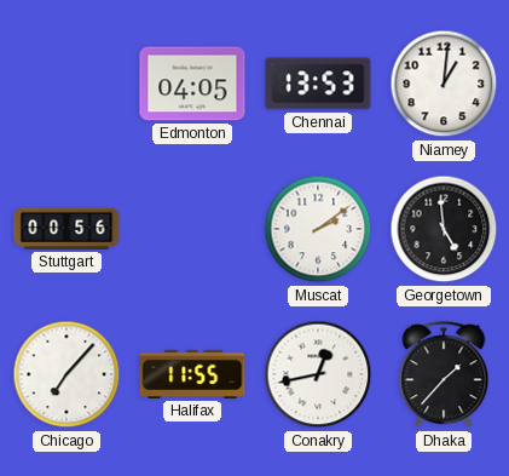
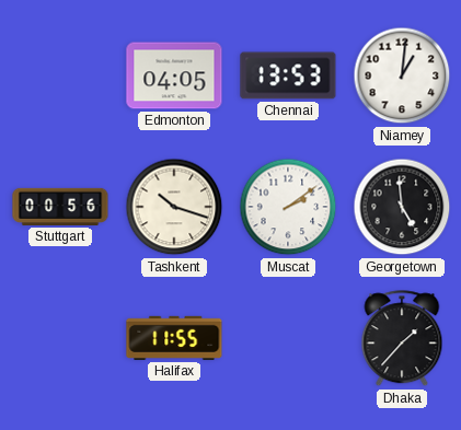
Tashkent: none -> 10:18 (174, 207)
Chicago: 7:07 -> none (66, 374)
Conakry: 12:43 -> none (318, 374)
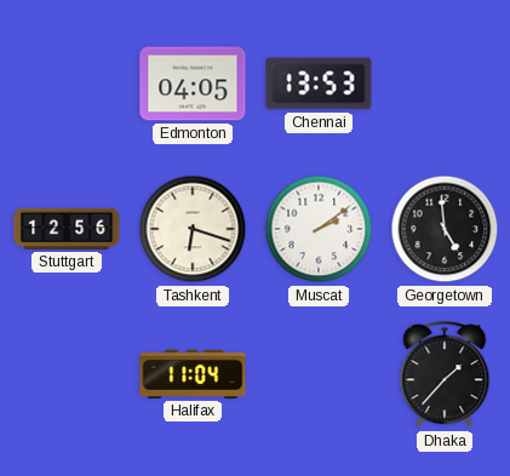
Niamey: 1:01 -> none (402, 75)
Stuttgart: 00:56 -> 12:56 (67, 229)
Tashkent: 10:18 -> 6:18 (193, 229)
Halifax: 11:55 -> 11:04 (193, 374)
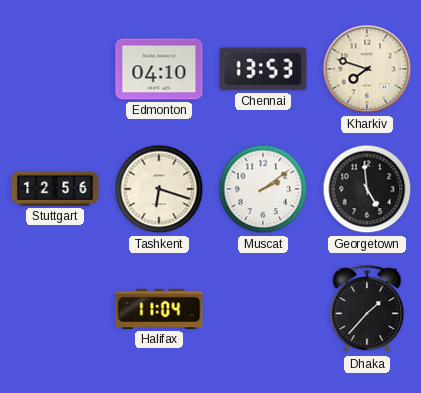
Edmonton: 04:05 -> 04:10 (159, 69)
Kharkiv: none -> 7:48 (367, 69)
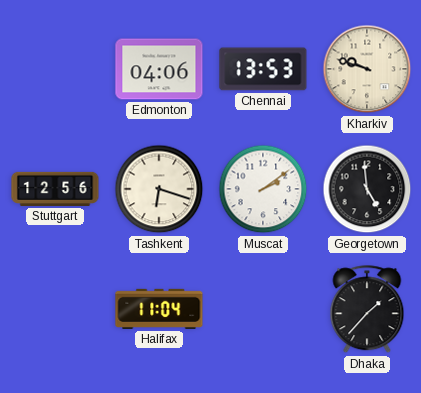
Edmonton: 04:10 -> 04:06 (159, 69)
Kharkiv: 7:48 -> 9:48 (367, 69)
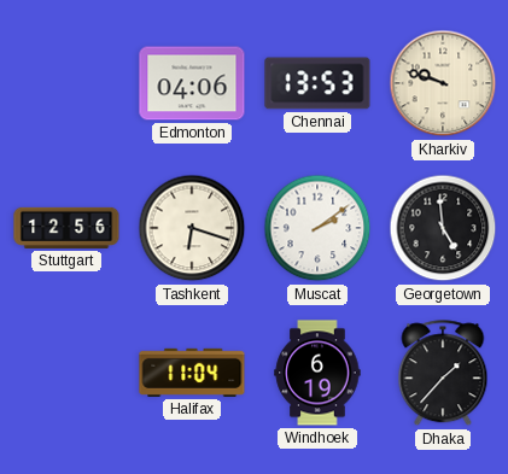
Windhoek: none -> 6:19 (317, 373)
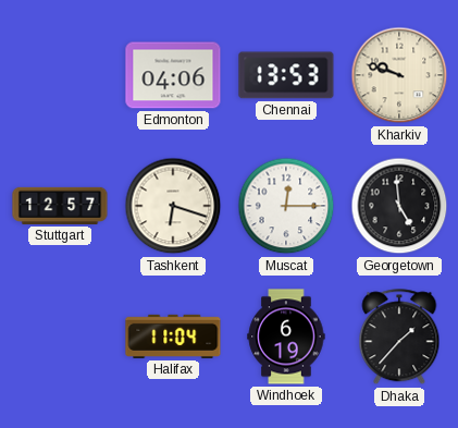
Stuttgart: 12:56 -> 12:57 (60, 206)
Muscat: 2:09 -> 12:15 (286, 206)
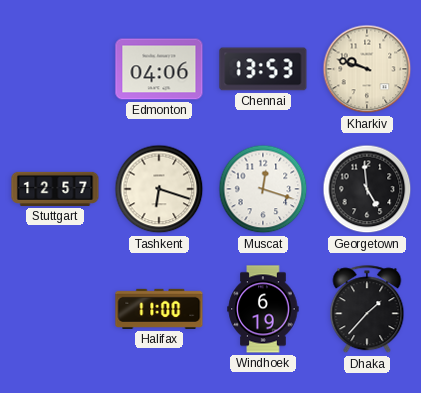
Muscat: 12:15 -> 12:18 (263, 189)
Halifax: 11:04 -> 11:00 (159, 309)
